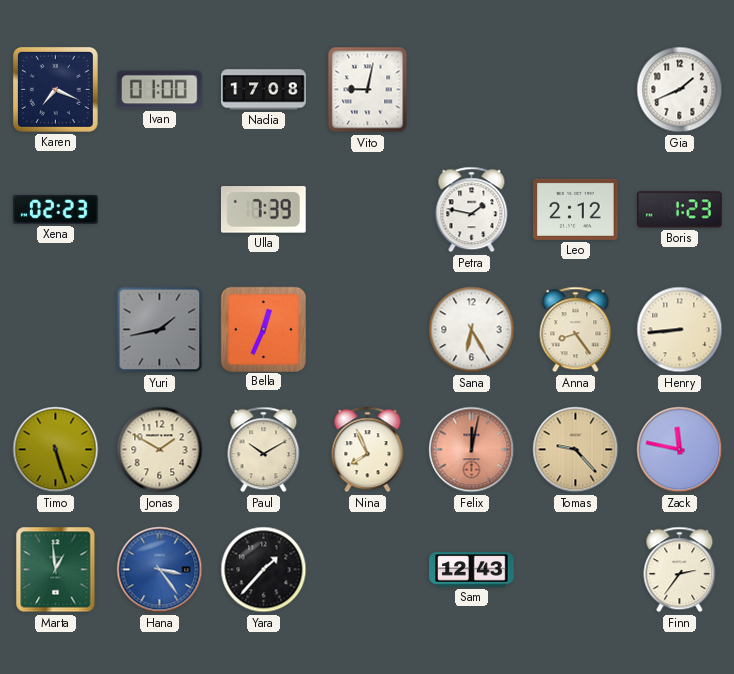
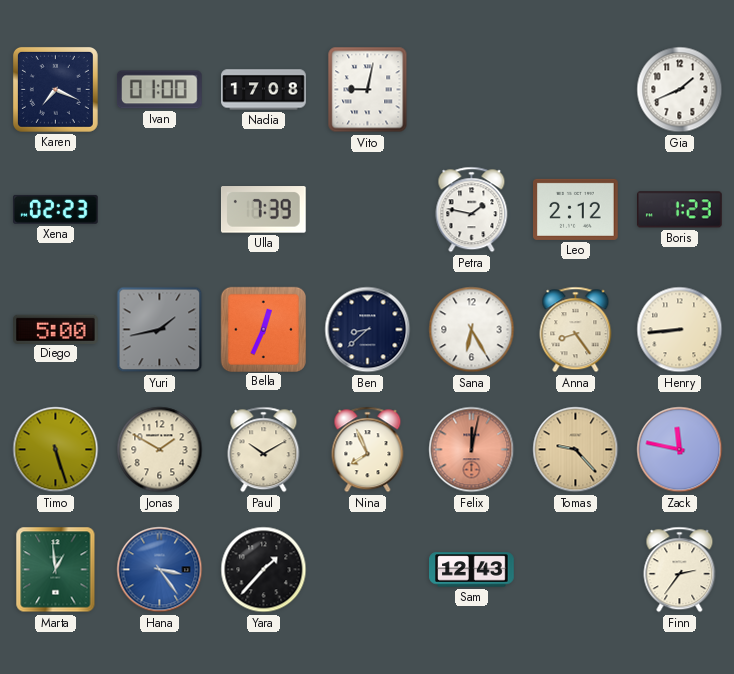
Diego: none -> 5:00 (56, 329)
Ben: none -> 8:38 (368, 330)
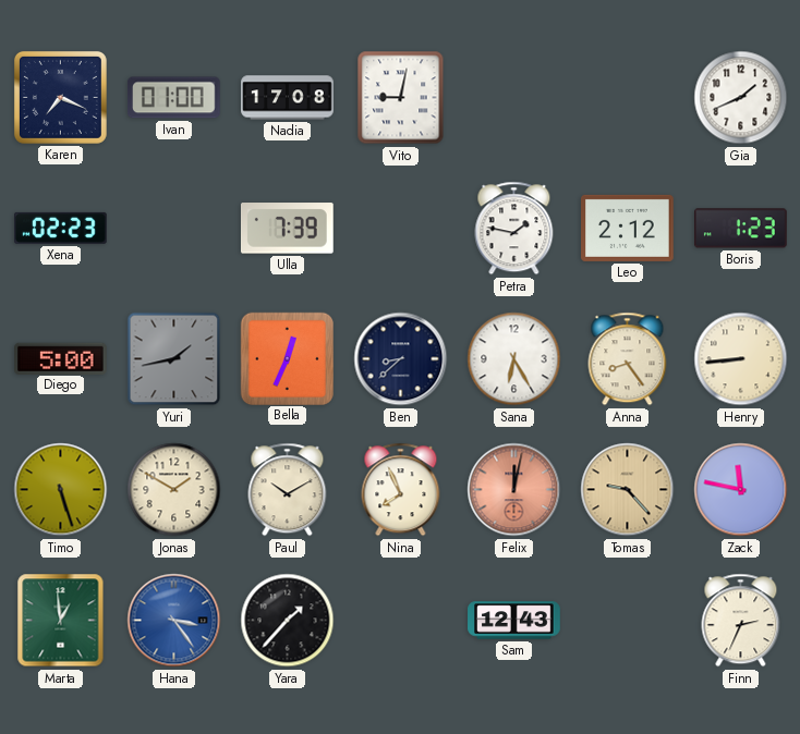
Finn: 2:36 -> 2:34 (741, 621)
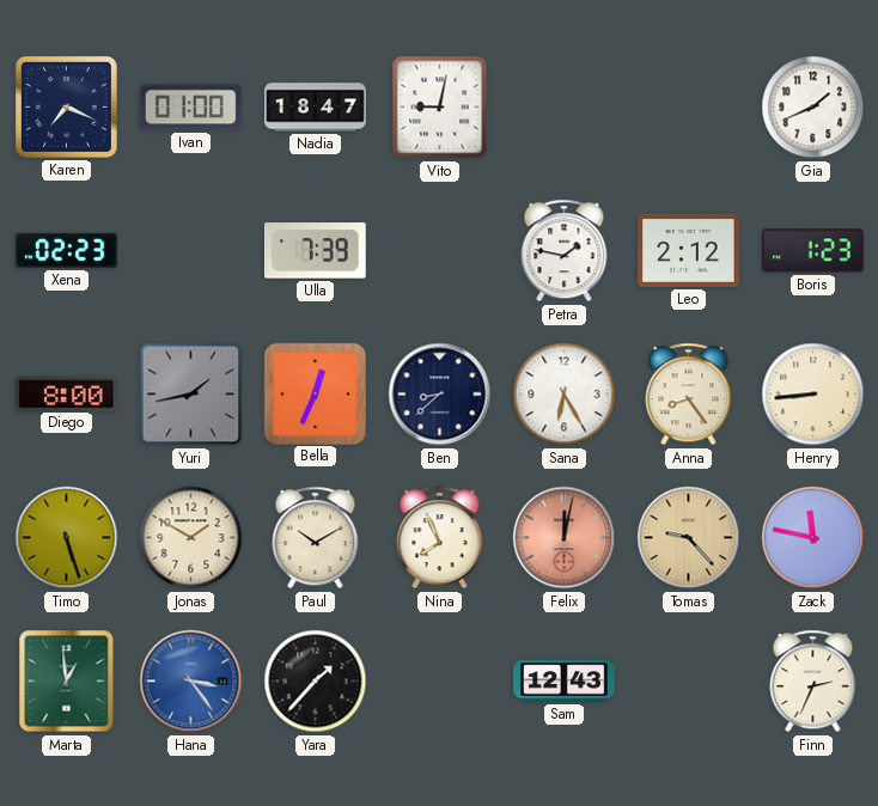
Nadia: 17:08 -> 18:47 (316, 108)
Diego: 5:00 -> 8:00 (67, 393)
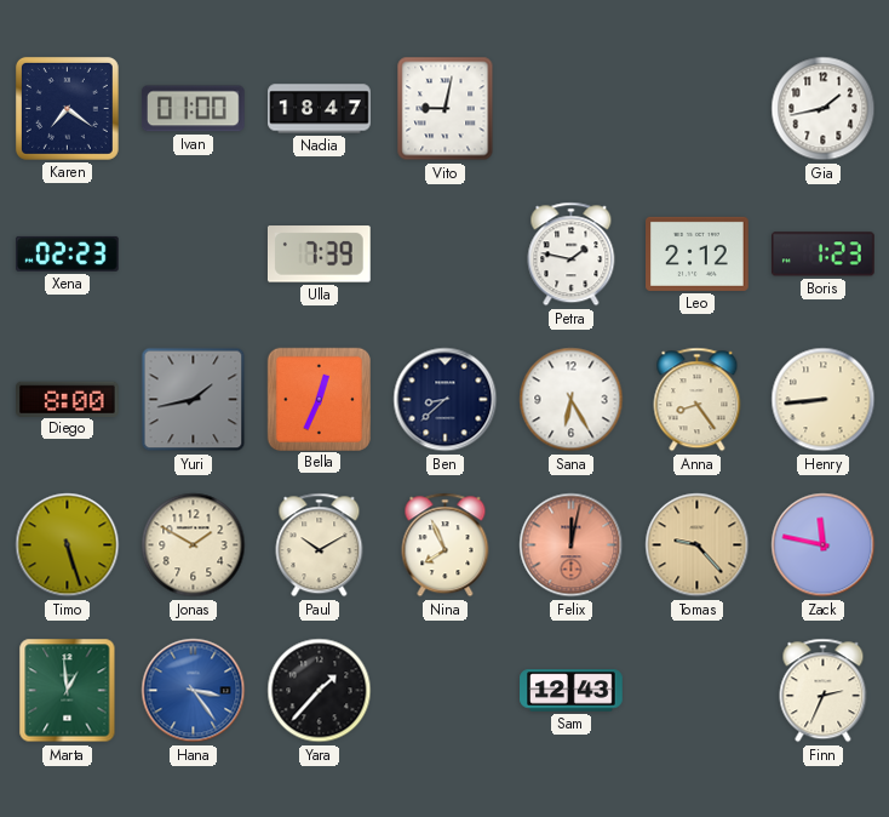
Karen: 7:19 -> 7:21 (67, 108)
Gia: 1:41 -> 1:43 (824, 109)
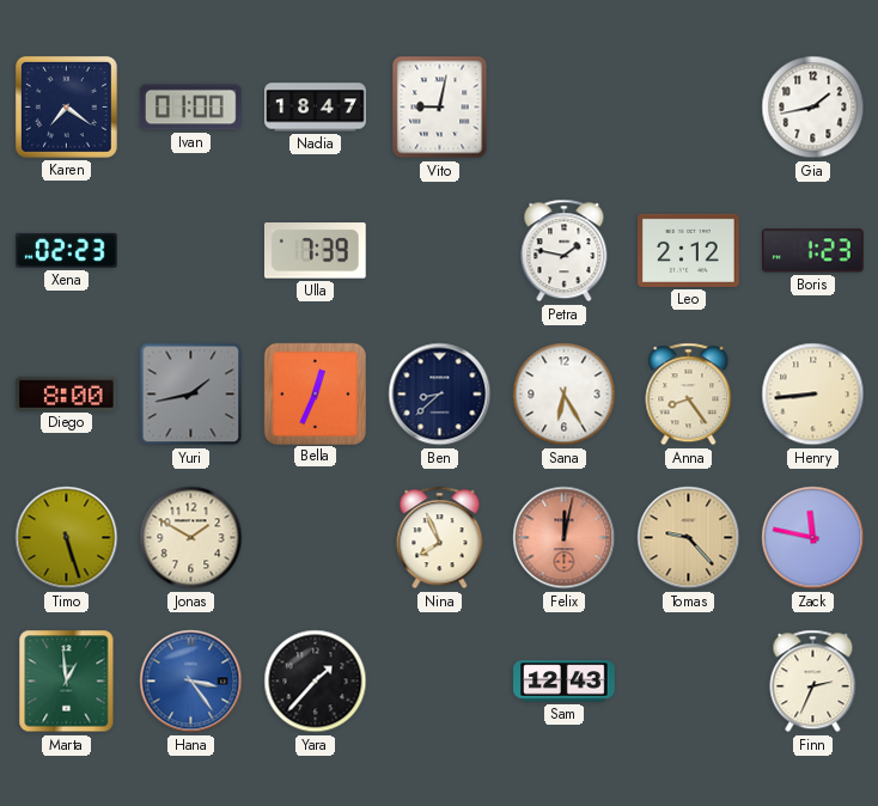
Paul: 10:10 -> none (320, 545)
